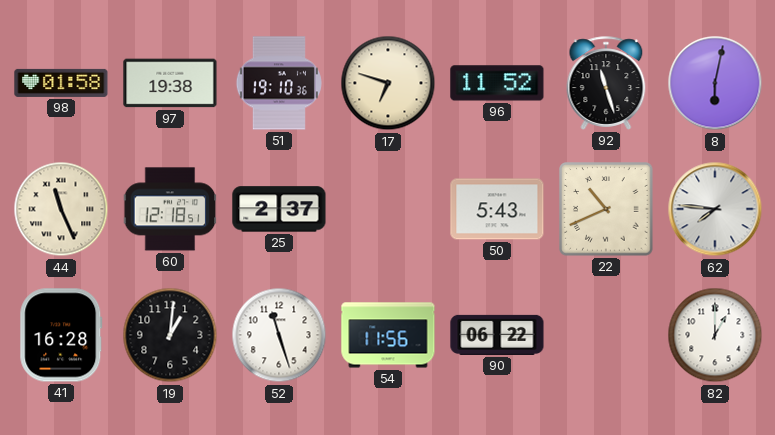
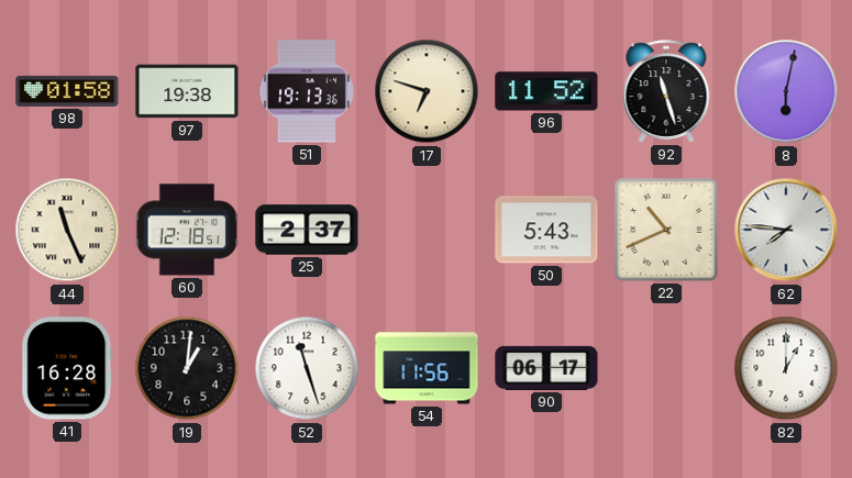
51: 19:10 -> 19:13 (307, 91)
90: 06:22 -> 06:17 (546, 368)
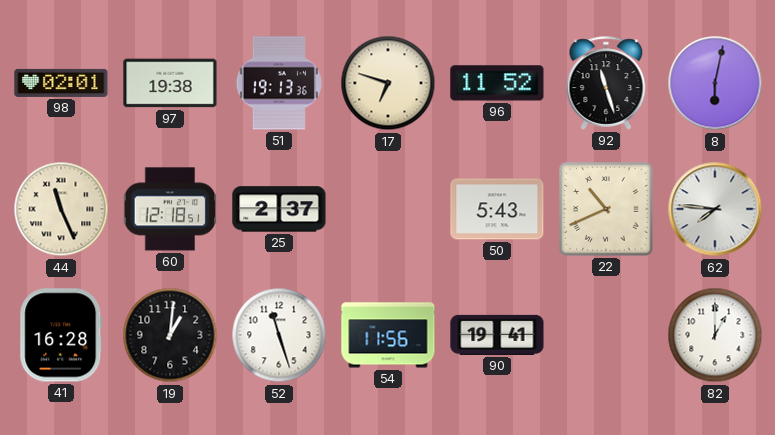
98: 01:58 -> 02:01 (61, 83)
90: 06:17 -> 19:41 (497, 335)
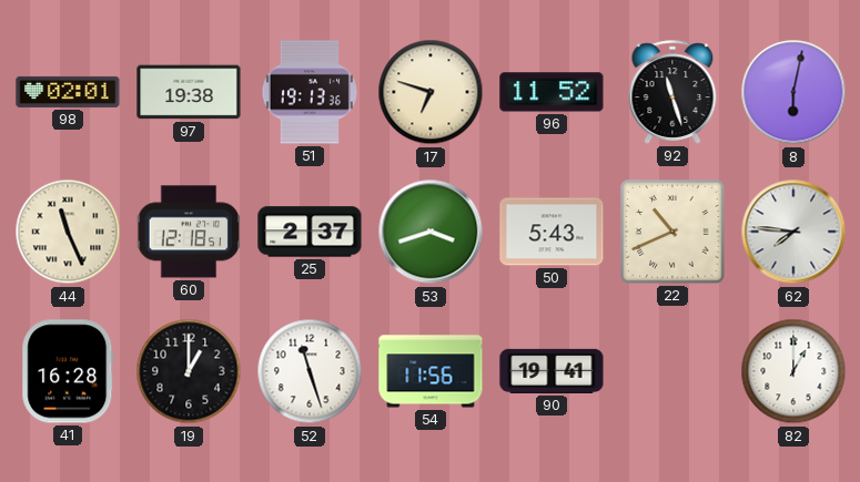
53: none -> 3:42 (431, 232)
19: 1:01 -> 1:00 (189, 371)
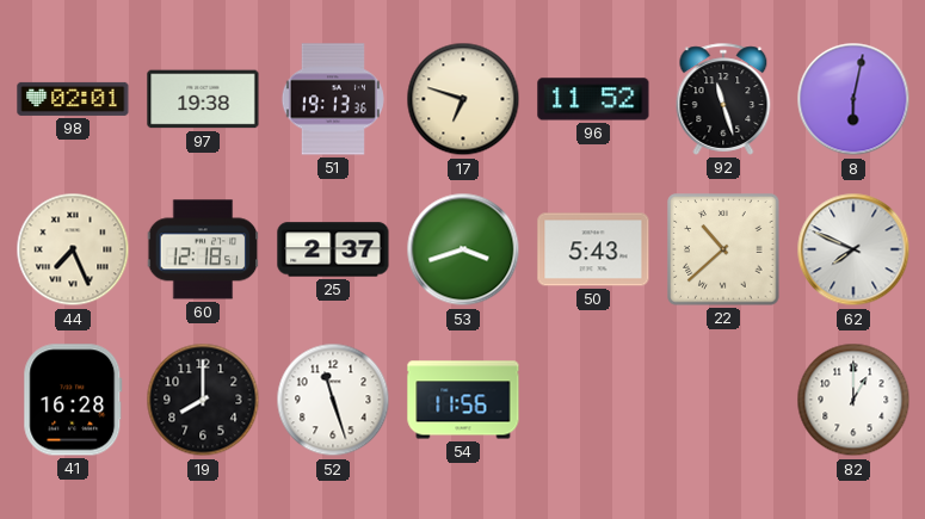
44: 11:26 -> 7:26 (73, 249)
22: 10:41 -> 10:38 (723, 249)
62: 7:46 -> 7:49 (853, 249)
19: 1:00 -> 8:00 (203, 400)
90: 19:41 -> none (552, 371)
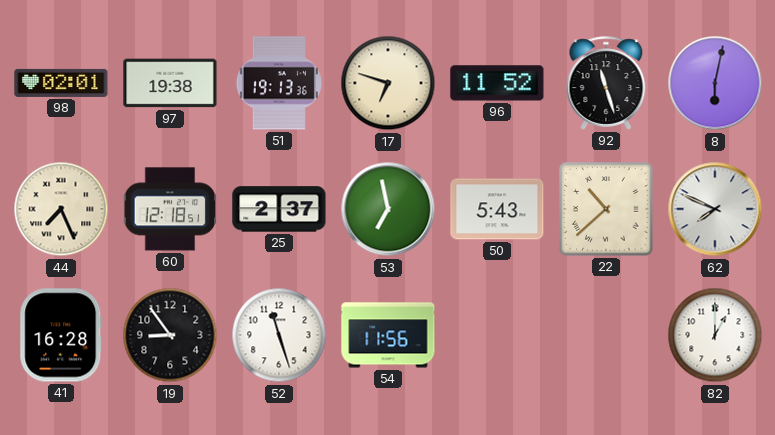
53: 3:42 -> 6:58 (388, 209)
19: 8:00 -> 8:54 (170, 335)
